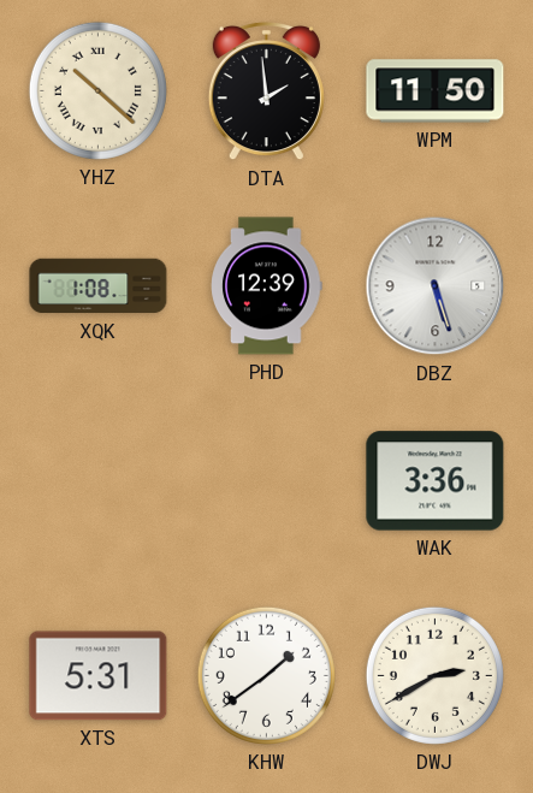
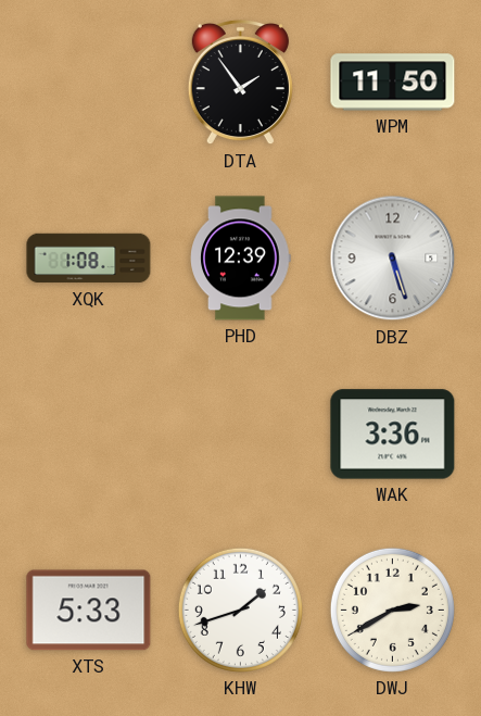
YHZ: 10:22 -> none (97, 90)
DTA: 1:59 -> 1:54 (240, 83)
XTS: 5:31 -> 5:33 (89, 611)
KHW: 1:39 -> 1:42 (240, 610)
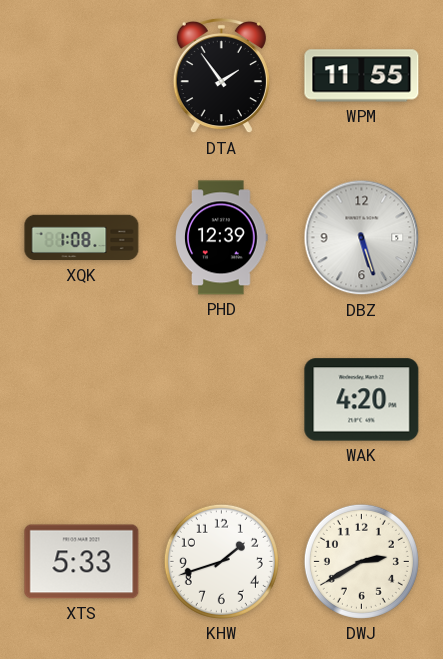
WPM: 11:50 -> 11:55 (362, 76)
WAK: 3:36 -> 4:20 (362, 400)
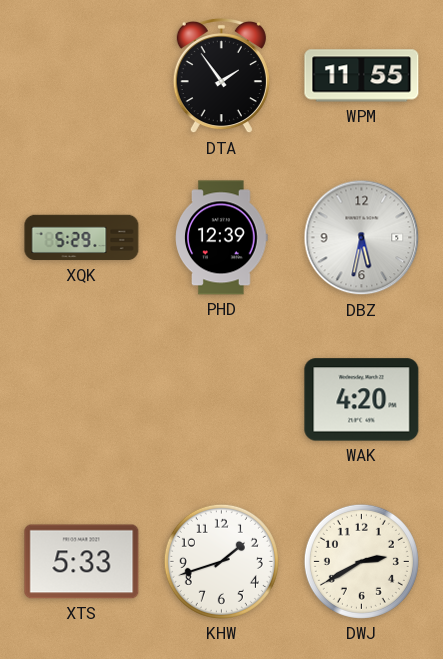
XQK: 1:08 -> 5:29 (82, 238)
DBZ: 5:27 -> 5:32 (362, 238)
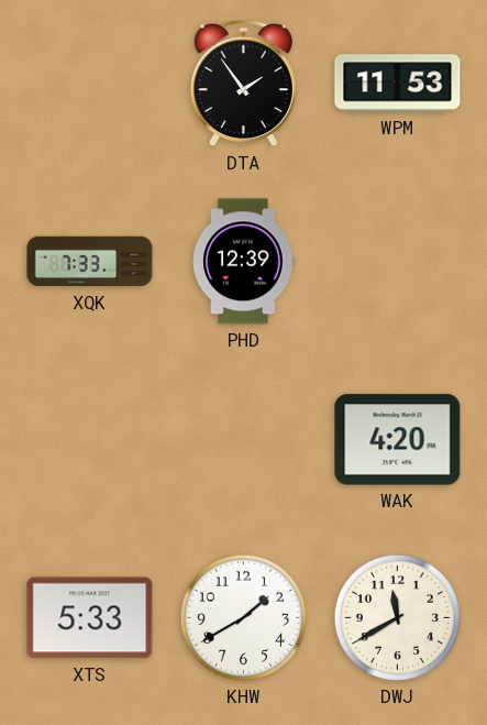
WPM: 11:55 -> 11:53 (398, 84)
XQK: 5:29 -> 7:33 (90, 262)
DBZ: 5:32 -> none (362, 238)
KHW: 1:42 -> 1:40 (243, 617)
DWJ: 2:40 -> 11:40 (397, 617)
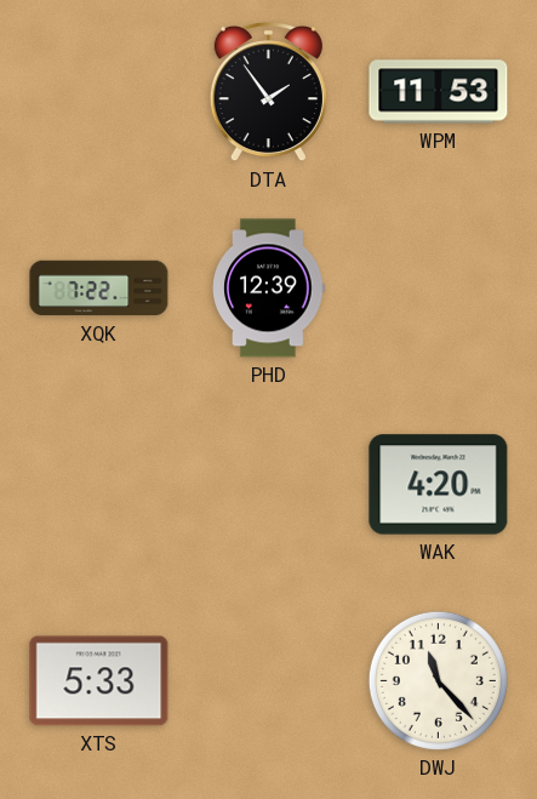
XQK: 7:33 -> 7:22 (99, 289)
KHW: 1:40 -> none (243, 617)
DWJ: 11:40 -> 11:23 (438, 680)
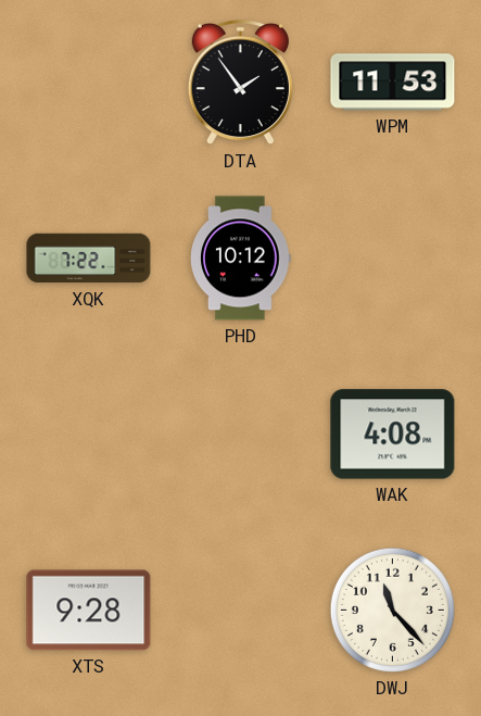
PHD: 12:39 -> 10:12 (241, 259)
WAK: 4:20 -> 4:08 (393, 435)
XTS: 5:33 -> 9:28 (89, 611)
